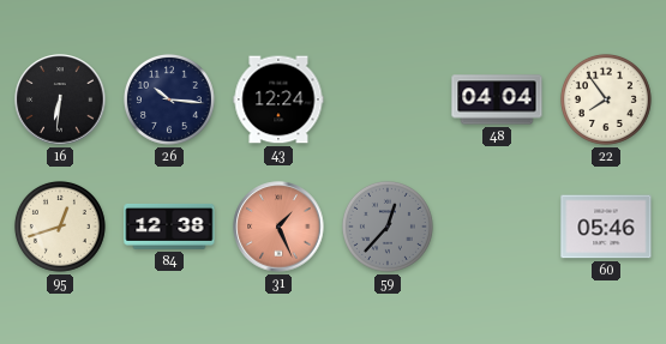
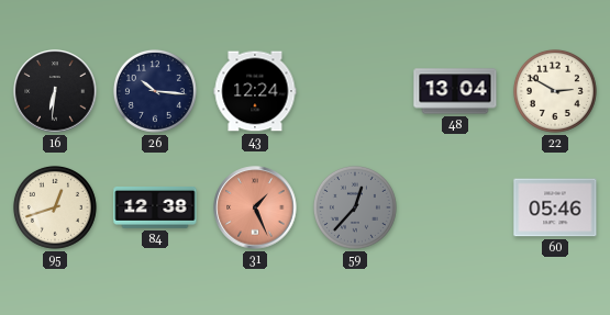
48: 04:04 -> 13:04 (455, 91)
22: 7:54 -> 2:50 (555, 91)
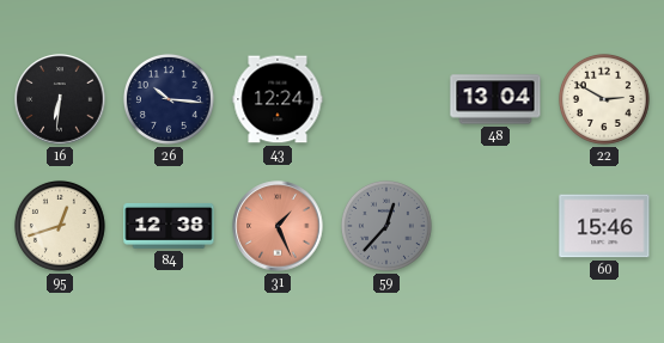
60: 05:46 -> 15:46 (604, 226)
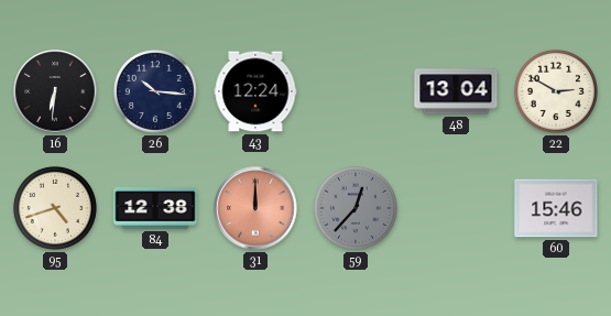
95: 12:42 -> 4:42 (55, 208)
31: 1:26 -> 12:00 (255, 208)
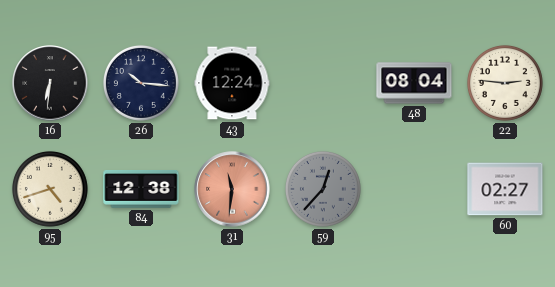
48: 13:04 -> 08:04 (414, 83)
22: 2:50 -> 2:46 (505, 83)
31: 12:00 -> 11:31 (232, 189)
60: 15:46 -> 02:27 (505, 189)
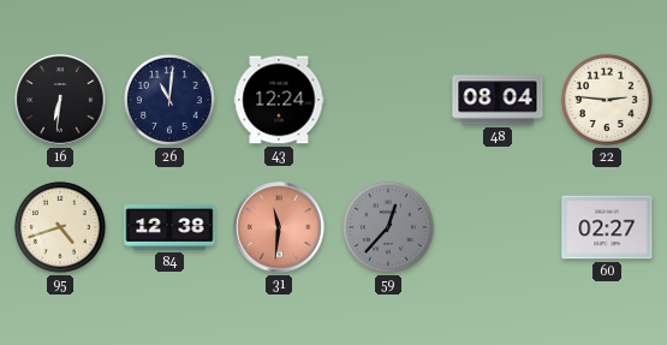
26: 10:16 -> 11:01 (169, 100)
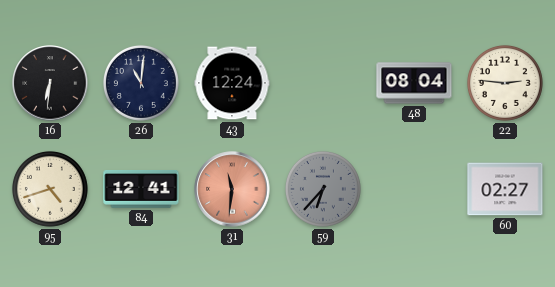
84: 12:38 -> 12:41 (141, 189)
59: 12:37 -> 6:37 (323, 189)
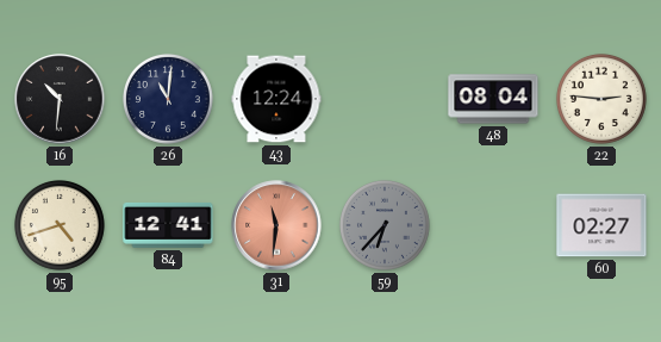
16: 6:31 -> 10:31 (60, 99)
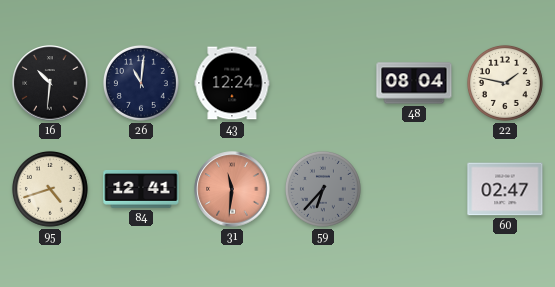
22: 2:46 -> 1:47 (505, 83)
60: 02:27 -> 02:47 (505, 189)
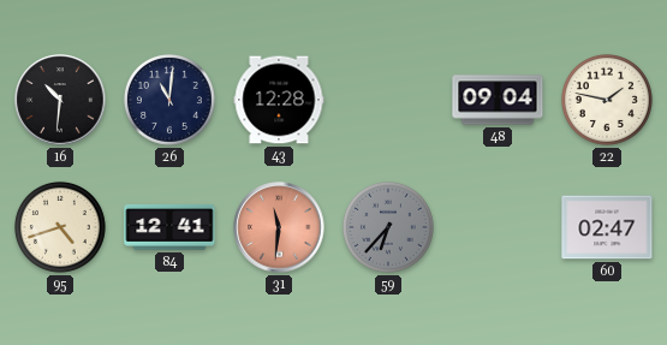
43: 12:24 -> 12:28 (279, 100)
48: 08:04 -> 09:04 (498, 100)
